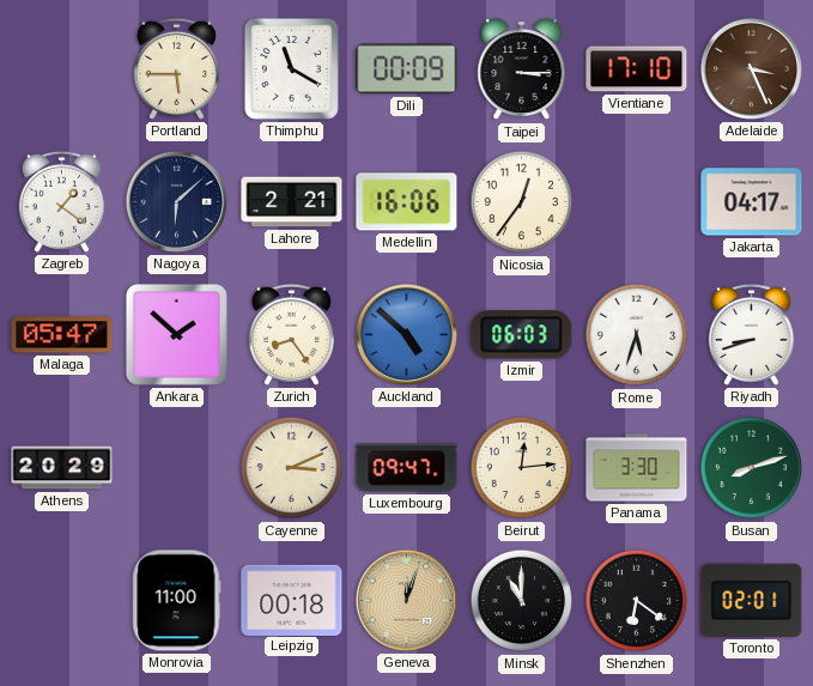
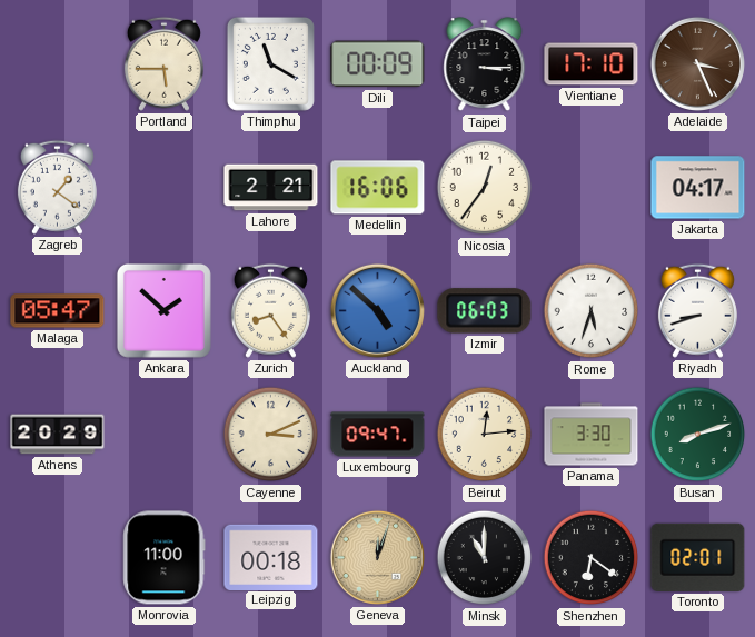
Nagoya: 6:08 -> none (176, 201)
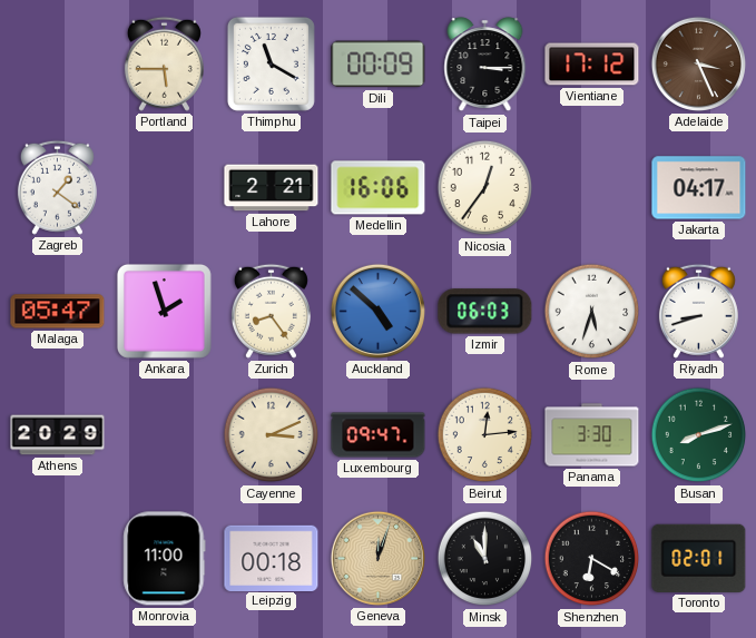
Vientiane: 17:10 -> 17:12 (592, 65)
Ankara: 1:52 -> 1:57 (164, 311)
Shenzhen: 6:21 -> 6:20 (592, 559)
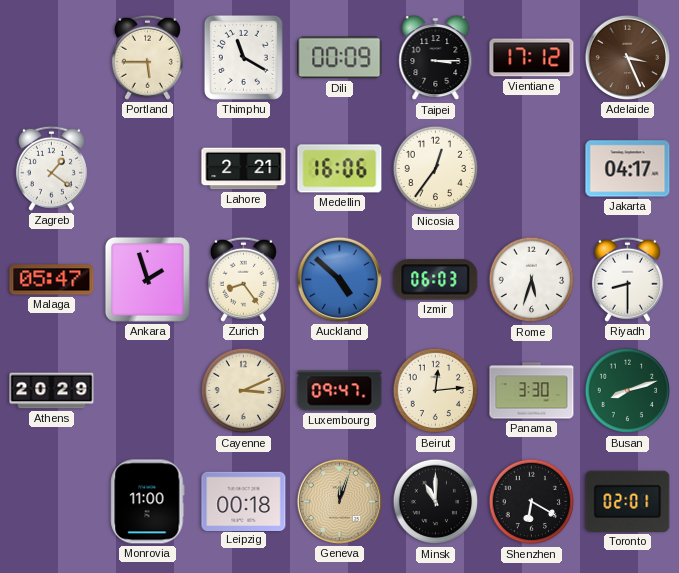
Riyadh: 8:42 -> 8:30 (627, 279)
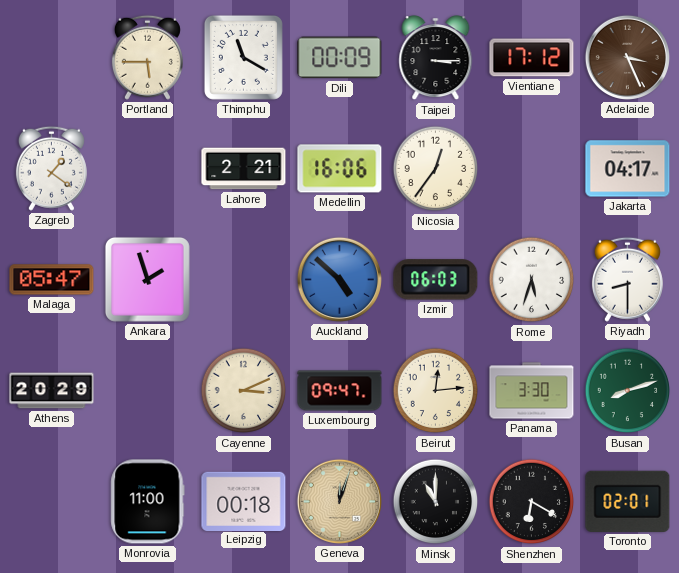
Zurich: 8:24 -> none (243, 279)
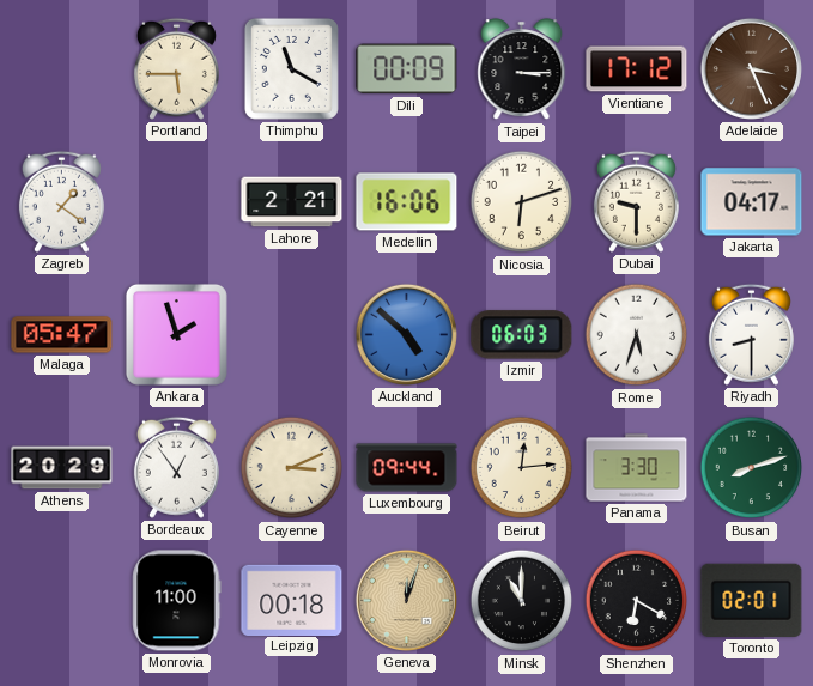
Nicosia: 12:36 -> 6:12 (522, 202)
Dubai: none -> 9:30 (636, 201)
Bordeaux: none -> 12:54 (176, 467)
Luxembourg: 09:47 -> 09:44 (407, 468)
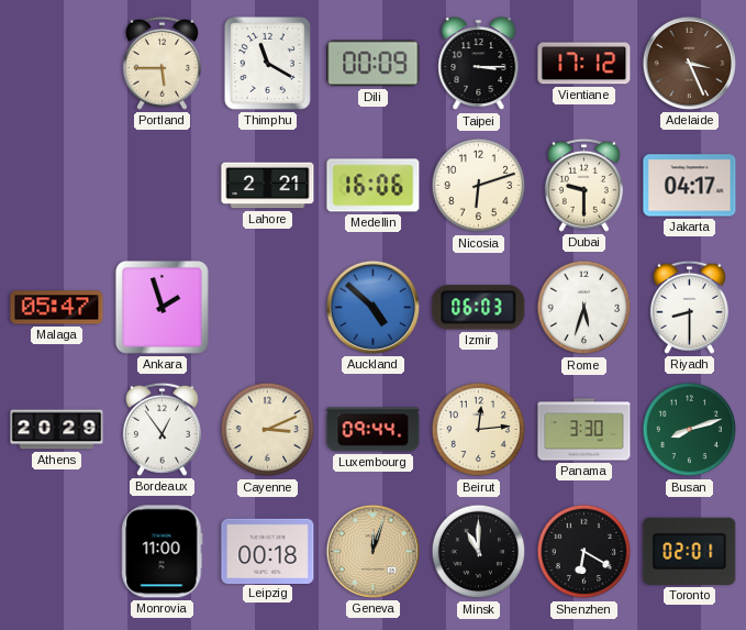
Zagreb: 1:21 -> none (61, 201)
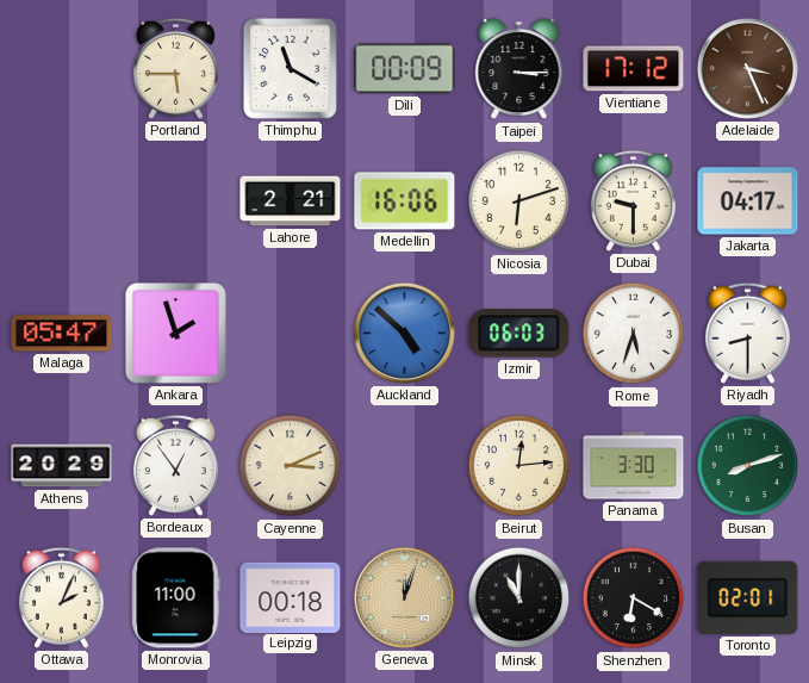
Luxembourg: 09:44 -> none (374, 430)
Ottawa: none -> 2:04 (61, 597)
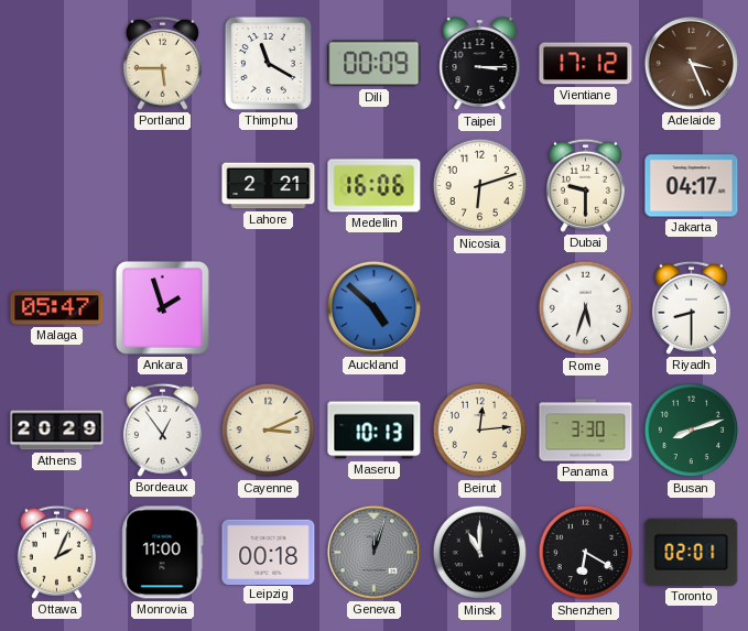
Izmir: 06:03 -> none (519, 334)
Maseru: none -> 10:13 (375, 431)
Geneva dial: champagne -> grey (373, 552)
